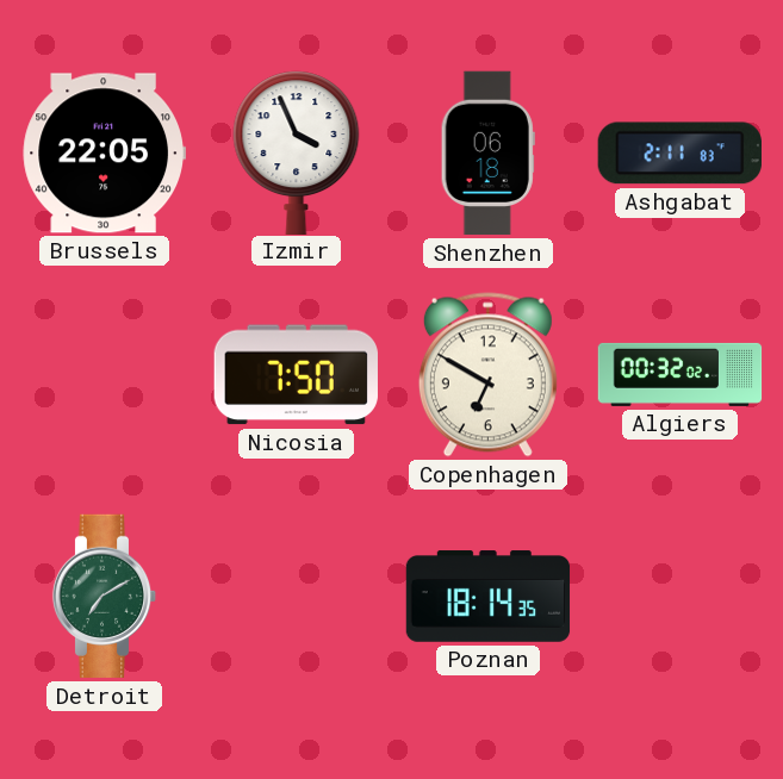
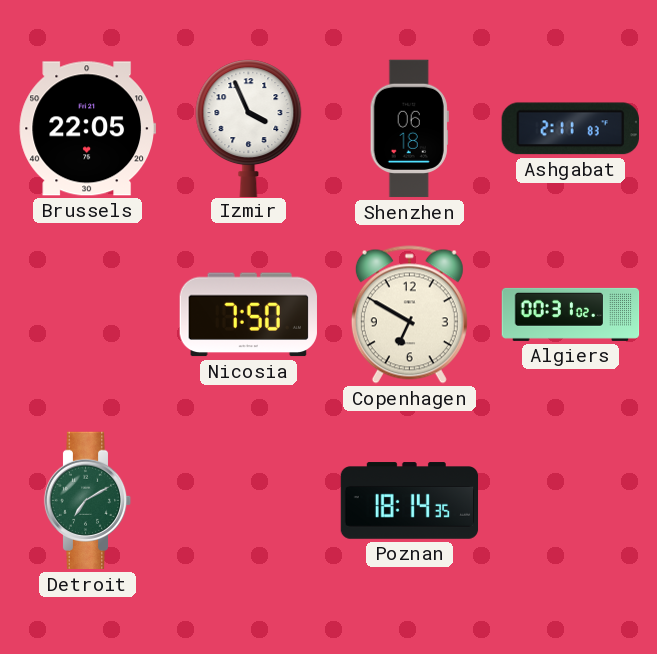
Algiers: 00:32 -> 00:31 (571, 314)
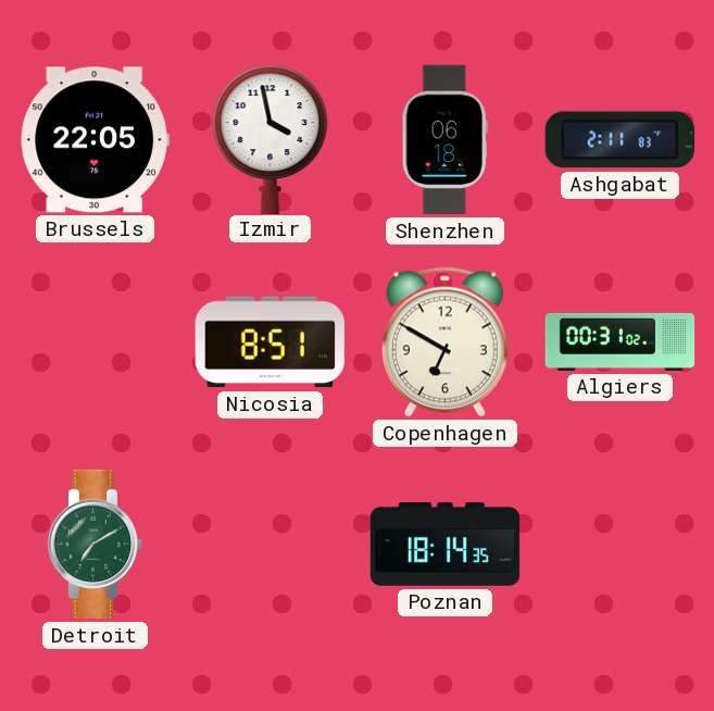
Izmir: 3:56 -> 3:58 (271, 139)
Nicosia: 7:50 -> 8:51 (270, 342)
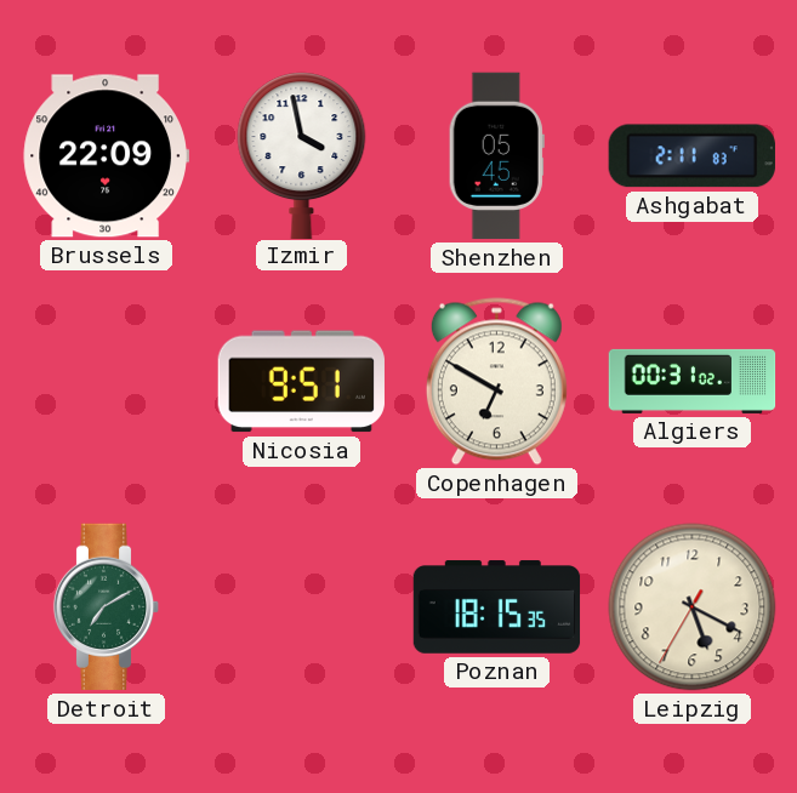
Brussels: 22:05 -> 22:09 (106, 156)
Shenzhen: 06:18 -> 05:45 (496, 156)
Nicosia: 8:51 -> 9:51 (301, 382)
Poznan: 18:14 -> 18:15 (497, 607)
Leipzig: none -> 5:19 (693, 607)
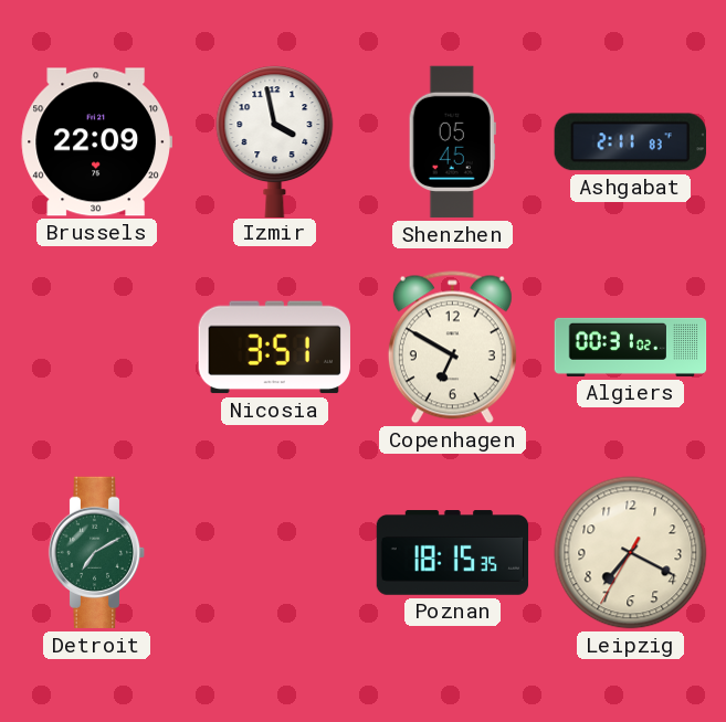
Nicosia: 9:51 -> 3:51 (274, 348)
Leipzig: 5:19 -> 7:19 (631, 553)
